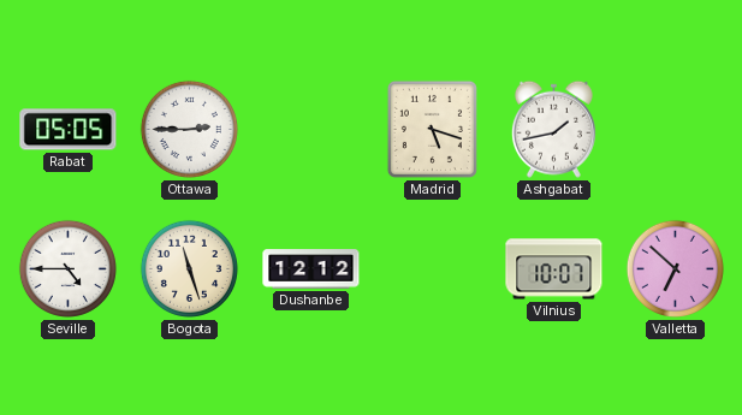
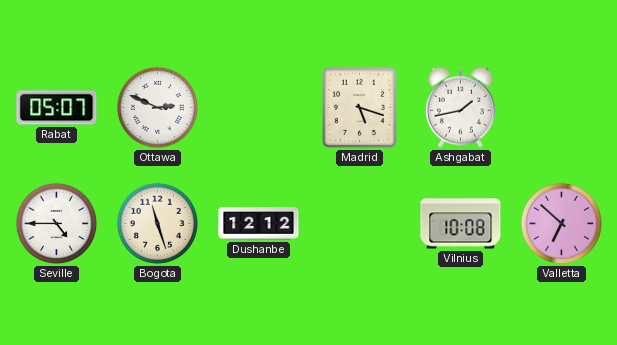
Rabat: 05:05 -> 05:07 (57, 108)
Ottawa: 2:45 -> 2:49 (157, 107)
Vilnius: 10:07 -> 10:08 (461, 224)
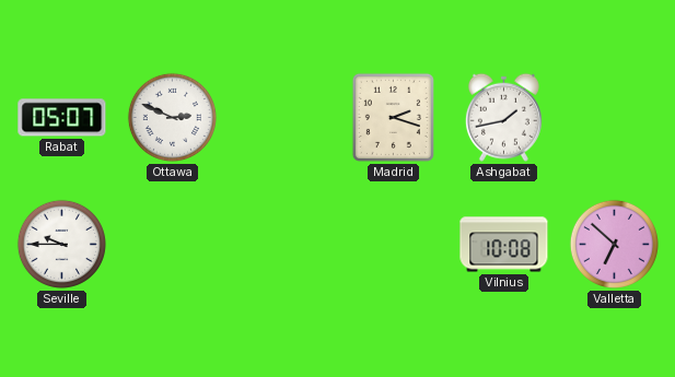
Madrid: 5:18 -> 2:18 (393, 117)
Seville: 4:45 -> 9:45 (61, 244)
Bogota: 11:27 -> none (157, 223)
Dushanbe: 12:12 -> none (259, 224)
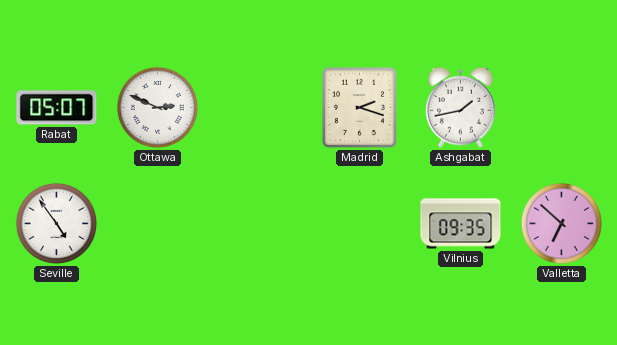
Seville: 9:45 -> 4:54 (56, 223)
Vilnius: 10:08 -> 09:35 (461, 224)
